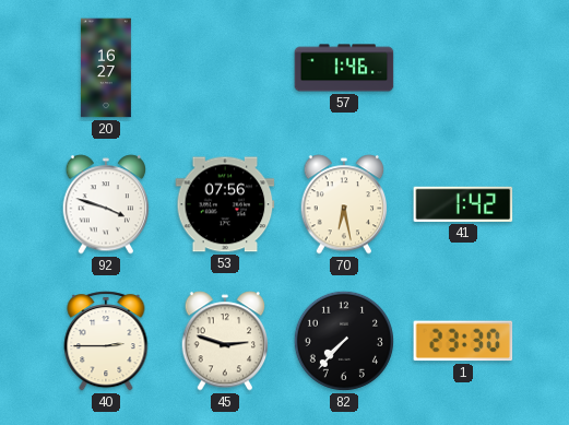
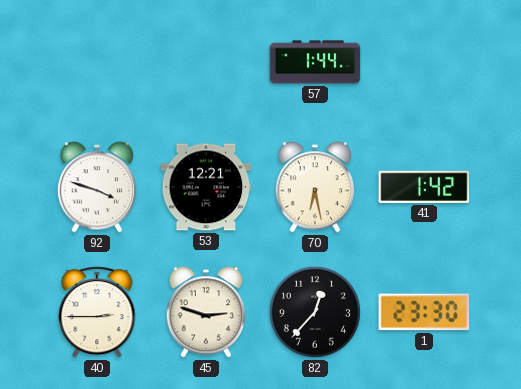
20: 16:27 -> none (106, 68)
57: 1:46 -> 1:44 (315, 62)
53: 07:56 -> 12:21 (206, 187)
82: 7:37 -> 12:37 (315, 312)
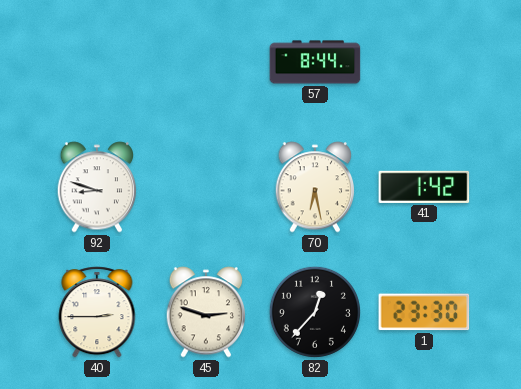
57: 1:44 -> 8:44 (315, 62)
92: 3:48 -> 8:48 (97, 187)
53: 12:21 -> none (206, 187)
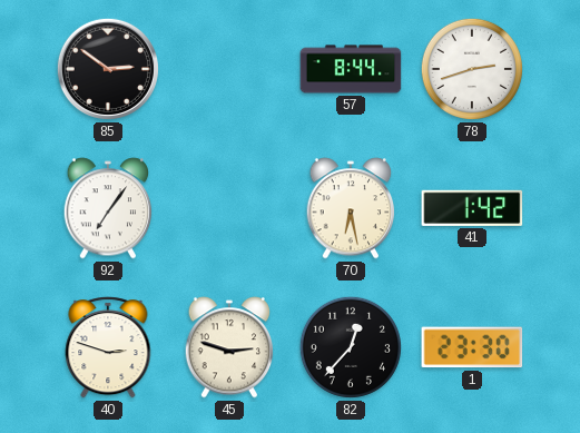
85: none -> 2:51 (108, 69)
78: none -> 2:42 (472, 69)
92: 8:48 -> 7:06 (108, 208)
40: 2:45 -> 2:48 (108, 347)
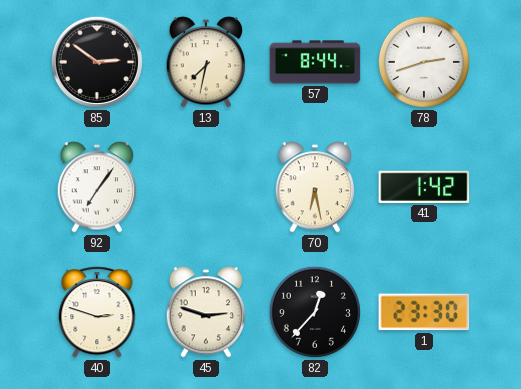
13: none -> 7:32 (206, 62)
